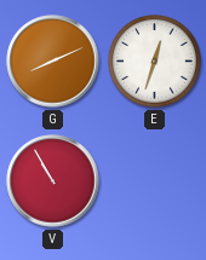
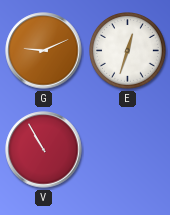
G: 8:11 -> 9:11 (44, 51)
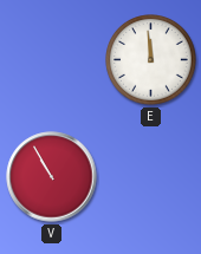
G: 9:11 -> none (44, 51)
E: 12:33 -> 11:59 (151, 60)
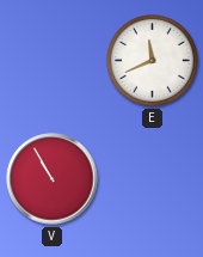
E: 11:59 -> 11:41 (153, 61)
